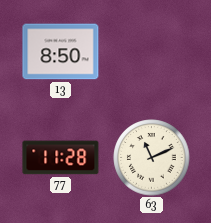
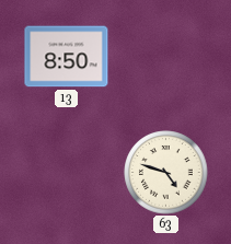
77: 11:28 -> none (61, 158)
63: 11:11 -> 4:48 (166, 173)
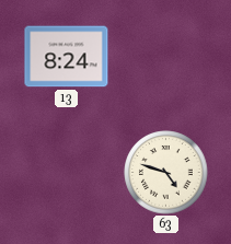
13: 8:50 -> 8:24 (67, 57)
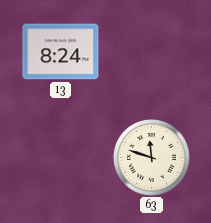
63: 4:48 -> 11:48 (152, 158)
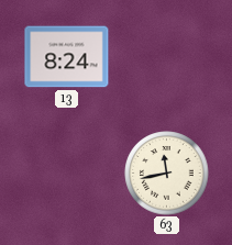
63: 11:48 -> 11:43 (167, 174)
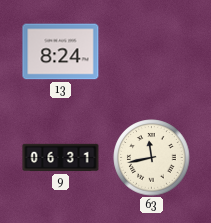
9: none -> 06:31 (61, 158)
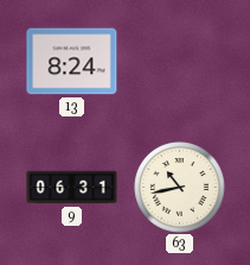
63: 11:43 -> 10:43 (180, 188)
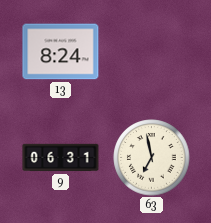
63: 10:43 -> 6:58 (152, 158)
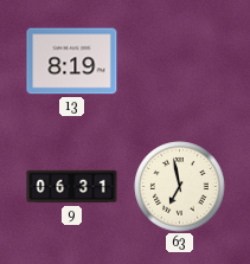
13: 8:24 -> 8:19 (72, 62)
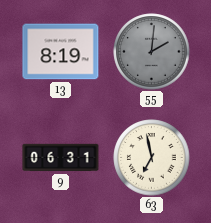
55: none -> 2:01 (152, 52)
